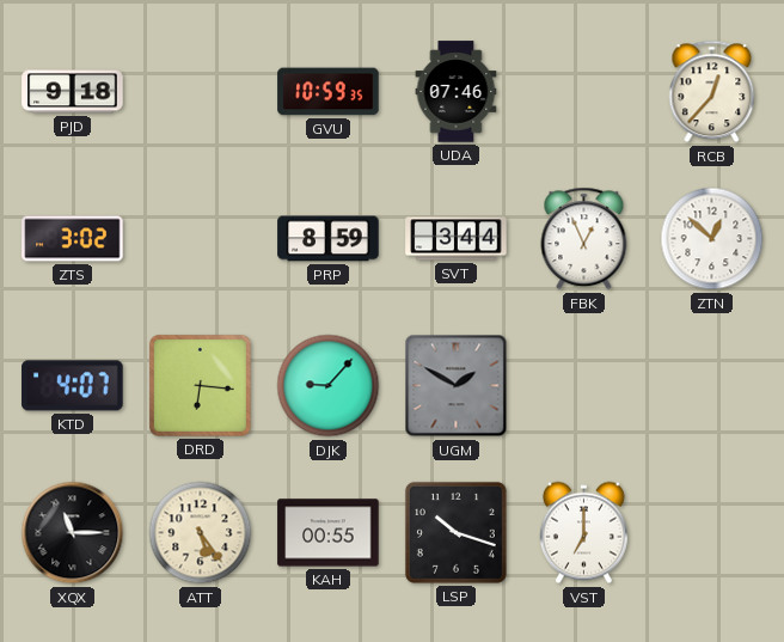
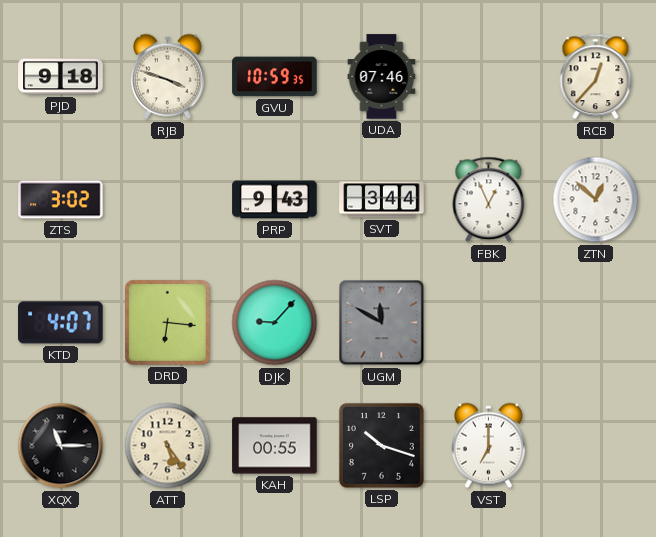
RJB: none -> 3:48 (167, 77)
PRP: 8:59 -> 9:43 (275, 200)
UGM: 1:50 -> 11:50 (382, 323)
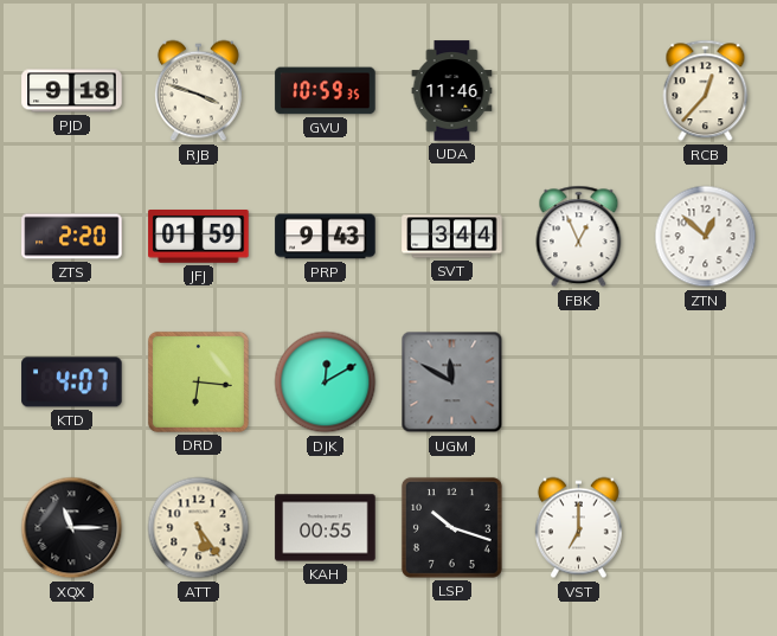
UDA: 07:46 -> 11:46 (452, 91)
ZTS: 3:02 -> 2:20 (72, 237)
JFJ: none -> 01:59 (199, 237)
DJK: 9:07 -> 12:10 (326, 383)
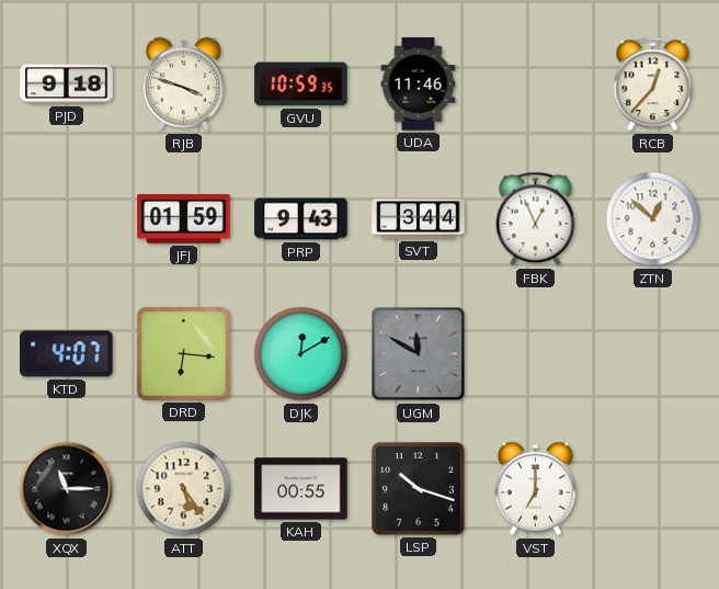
ZTS: 2:20 -> none (72, 237)
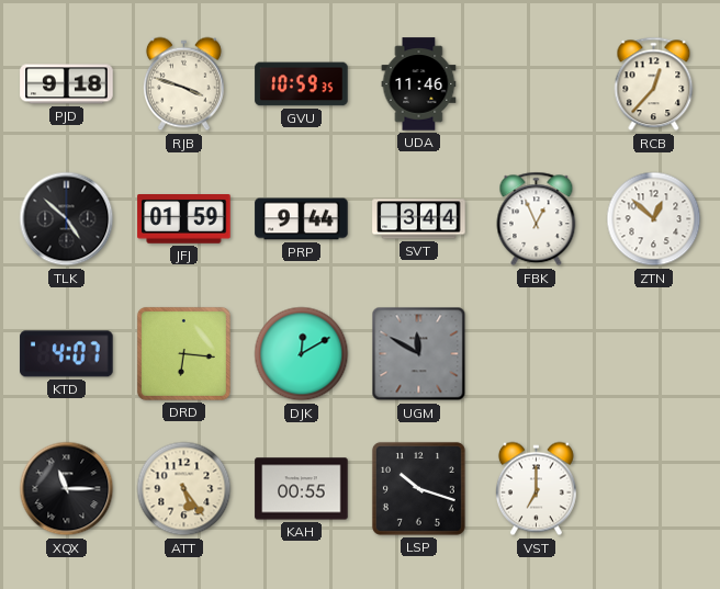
TLK: none -> 4:52 (67, 219)
PRP: 9:43 -> 9:44 (302, 219)
